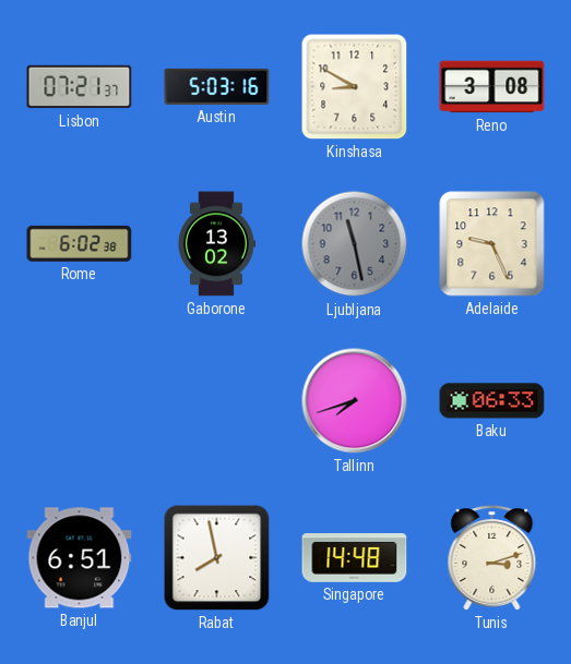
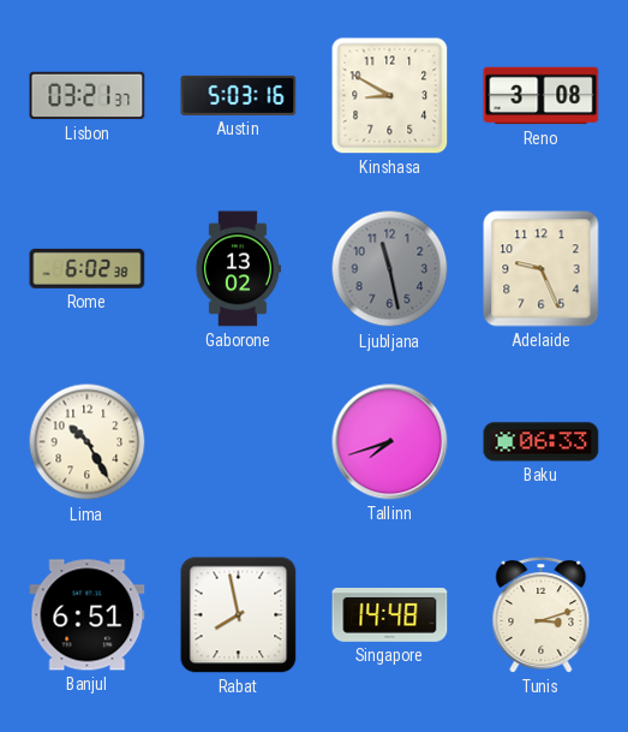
Lisbon: 07:21 -> 03:21 (88, 96)
Lima: none -> 10:25 (88, 442)
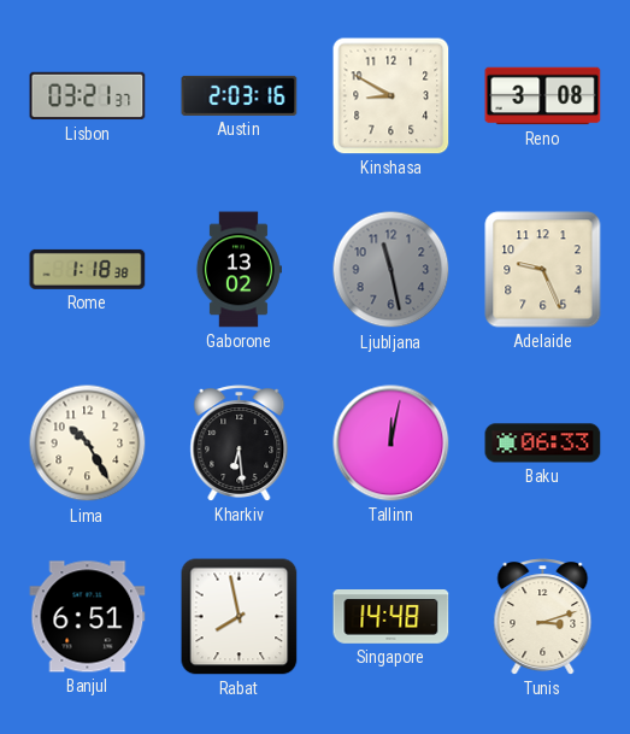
Austin: 5:03 -> 2:03 (240, 95)
Rome: 6:02 -> 1:18 (88, 269)
Kharkiv: none -> 6:29 (240, 444)
Tallinn: 7:42 -> 12:02 (391, 444)
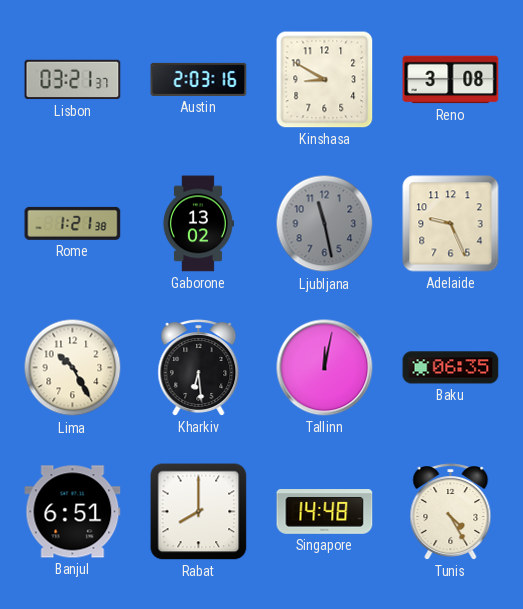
Rome: 1:18 -> 1:21 (73, 223)
Baku: 06:33 -> 06:35 (451, 368)
Rabat: 7:58 -> 8:00 (199, 512)
Tunis: 3:12 -> 4:25 (451, 512)
